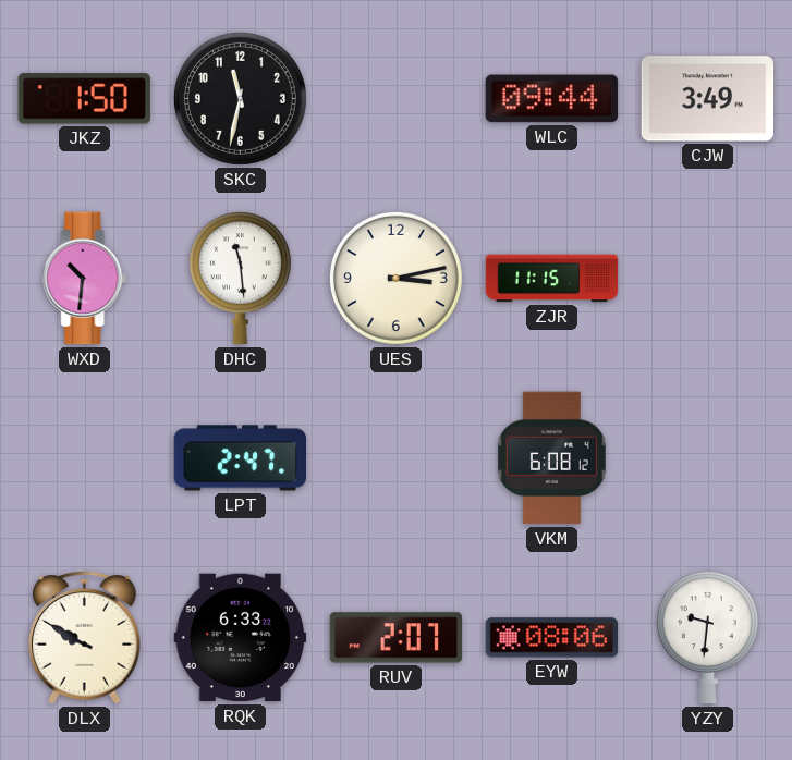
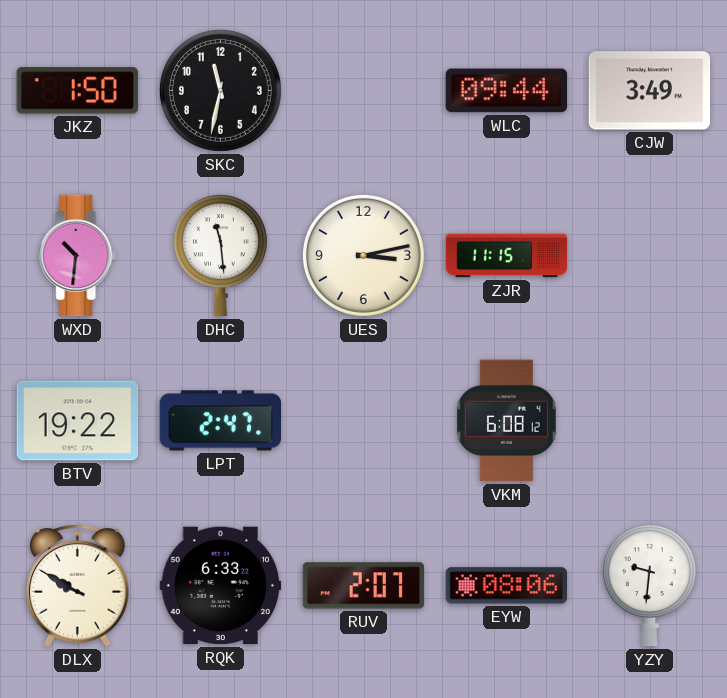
BTV: none -> 19:22 (78, 421)
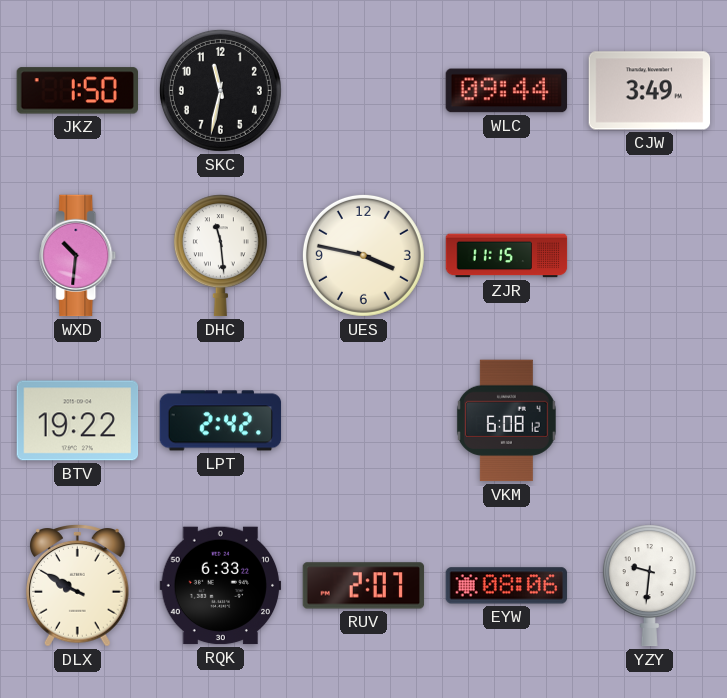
UES: 3:13 -> 3:47 (363, 255)
LPT: 2:47 -> 2:42 (221, 421)
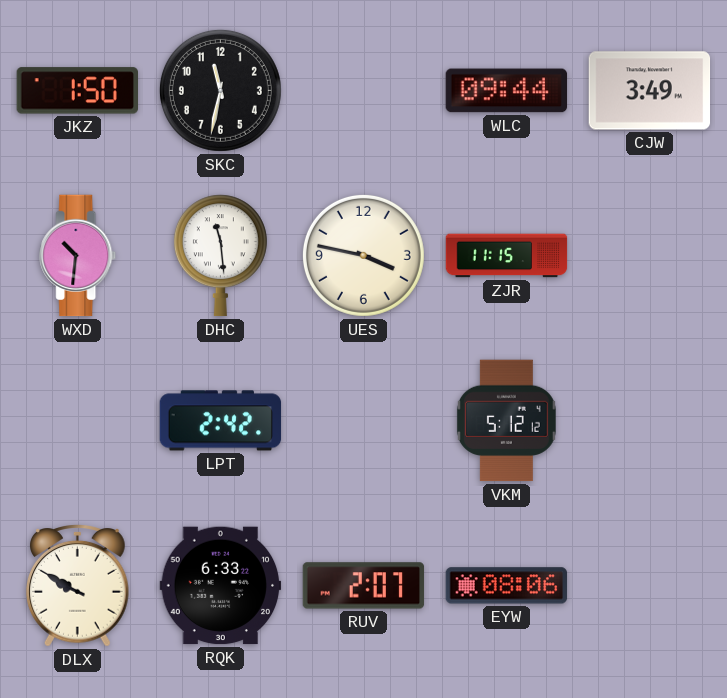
BTV: 19:22 -> none (78, 421)
VKM: 6:08 -> 5:12 (506, 421)
YZY: 9:31 -> none (649, 586)
